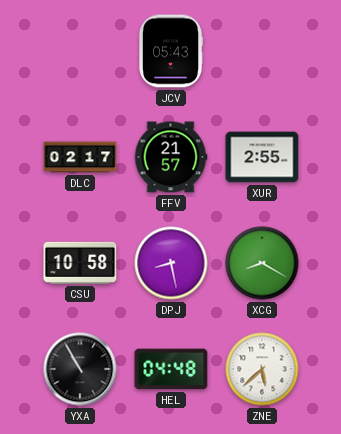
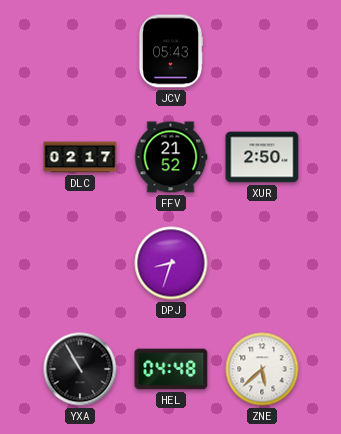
FFV: 21:57 -> 21:52 (171, 157)
XUR: 2:55 -> 2:50 (262, 157)
CSU: 10:58 -> none (80, 263)
DPJ: 8:28 -> 8:33 (171, 263)
XCG: 8:20 -> none (262, 263)
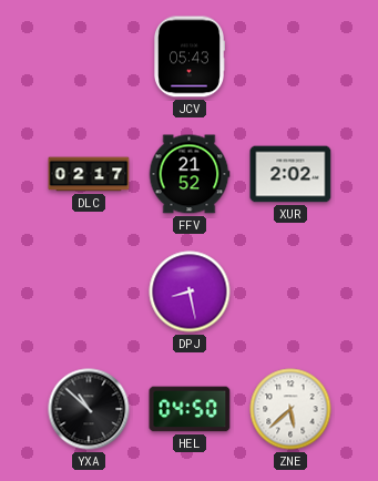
XUR: 2:50 -> 2:02 (290, 174)
DPJ: 8:33 -> 8:28 (190, 291)
YXA: 10:55 -> 10:52 (89, 409)
HEL: 04:48 -> 04:50 (190, 409)
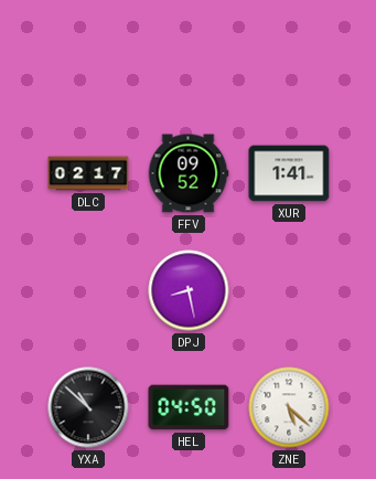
JCV: 05:43 -> none (188, 57)
FFV: 21:52 -> 09:52 (189, 173)
XUR: 2:02 -> 1:41 (289, 173)
ZNE: 5:38 -> 5:22 (289, 407)
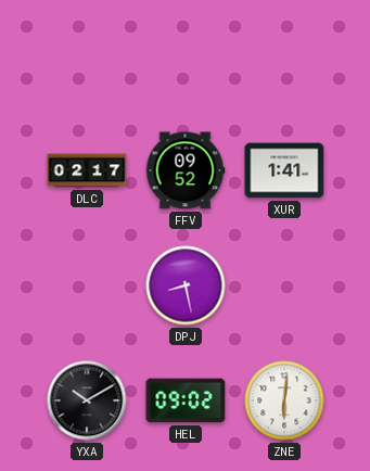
YXA: 10:52 -> 10:10 (87, 400)
HEL: 04:50 -> 09:02 (186, 400)
ZNE: 5:22 -> 6:01 (284, 400)
